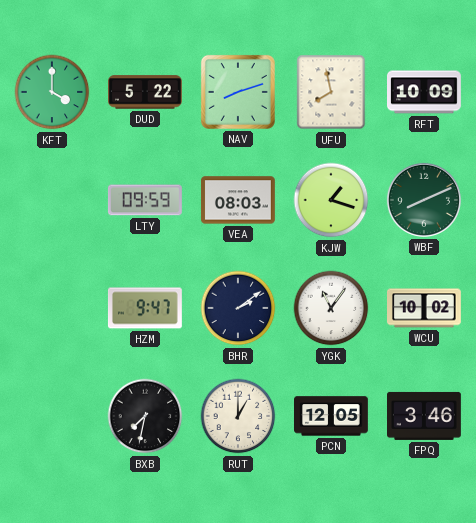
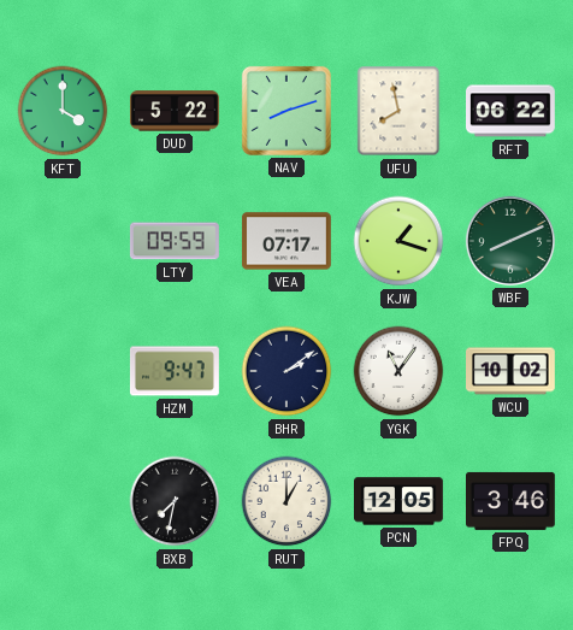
RFT: 10:09 -> 06:22 (512, 111)
VEA: 08:03 -> 07:17 (286, 241)
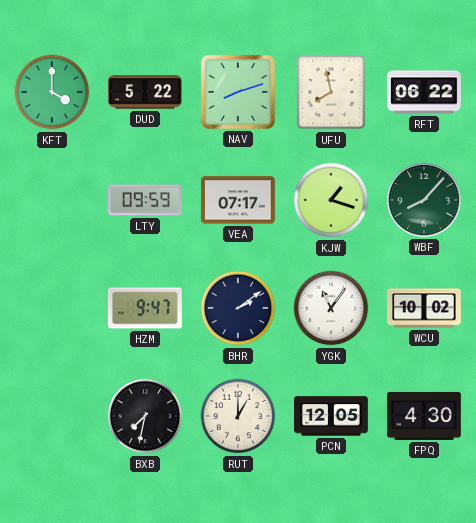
WBF: 8:11 -> 8:07 (424, 200)
FPQ: 3:46 -> 4:30 (425, 416)
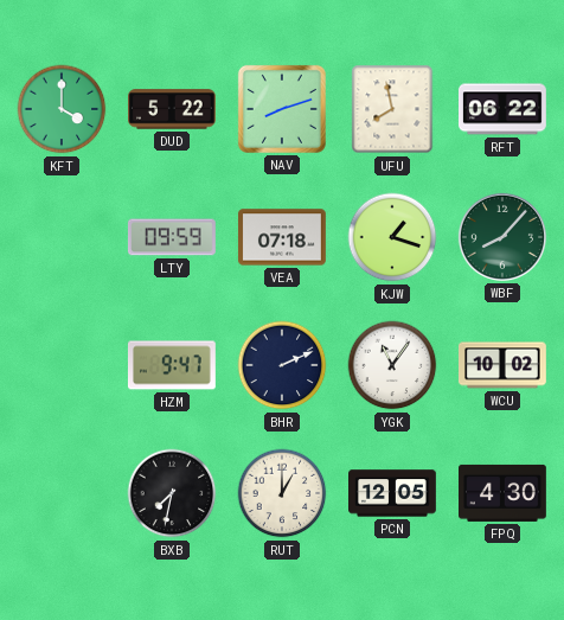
VEA: 07:17 -> 07:18 (282, 237)
BHR: 2:09 -> 2:11 (282, 365)
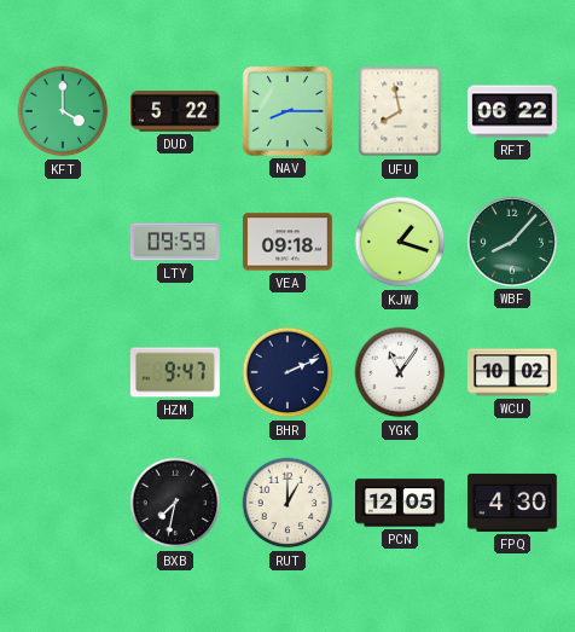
NAV: 8:12 -> 8:15 (287, 111)
VEA: 07:18 -> 09:18 (287, 242)
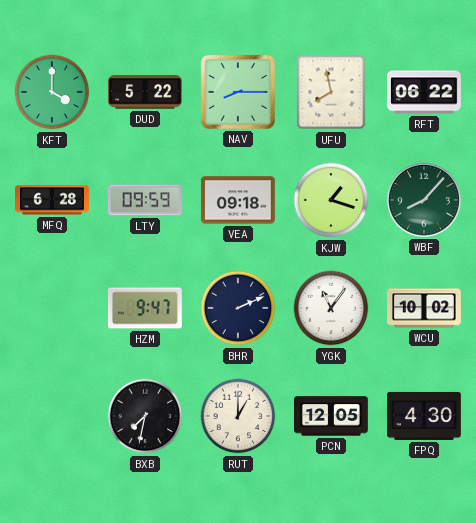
MFQ: none -> 6:28 (53, 200)
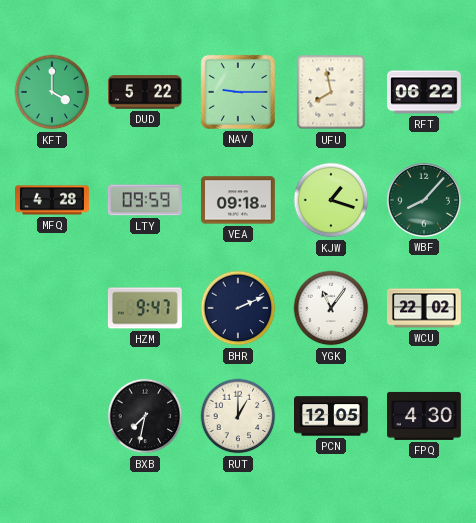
NAV: 8:15 -> 9:15 (238, 92)
MFQ: 6:28 -> 4:28 (53, 200)
WCU: 10:02 -> 22:02 (425, 308)
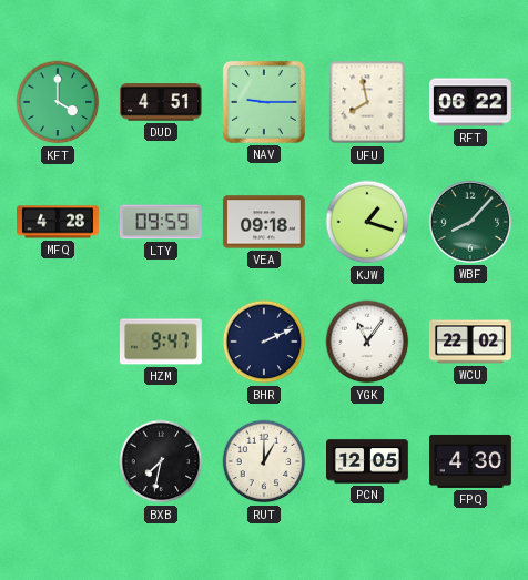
DUD: 5:22 -> 4:51 (162, 102)
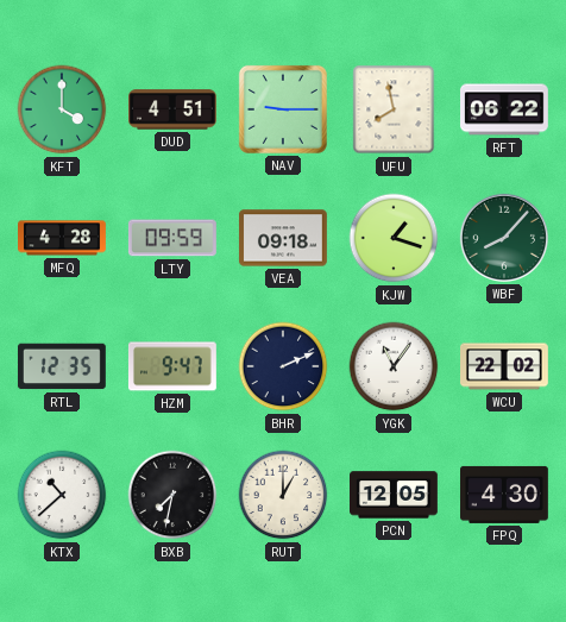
RTL: none -> 12:35 (62, 366)
KTX: none -> 10:38 (62, 495)
